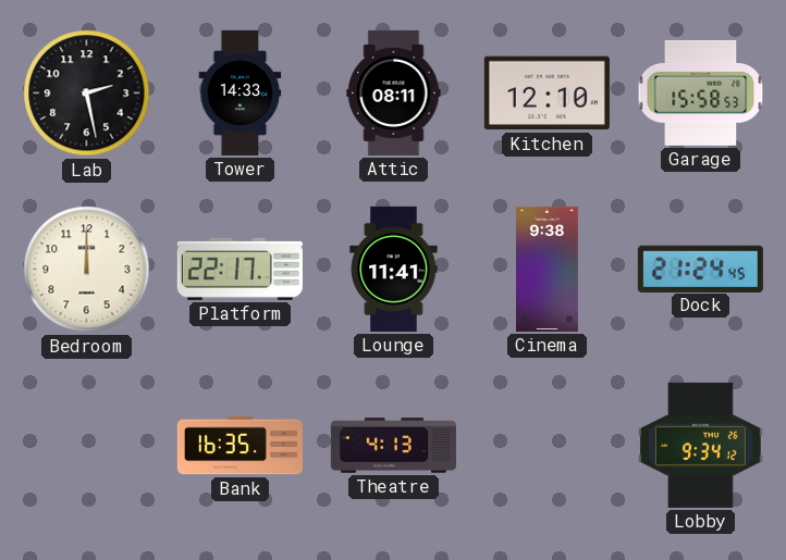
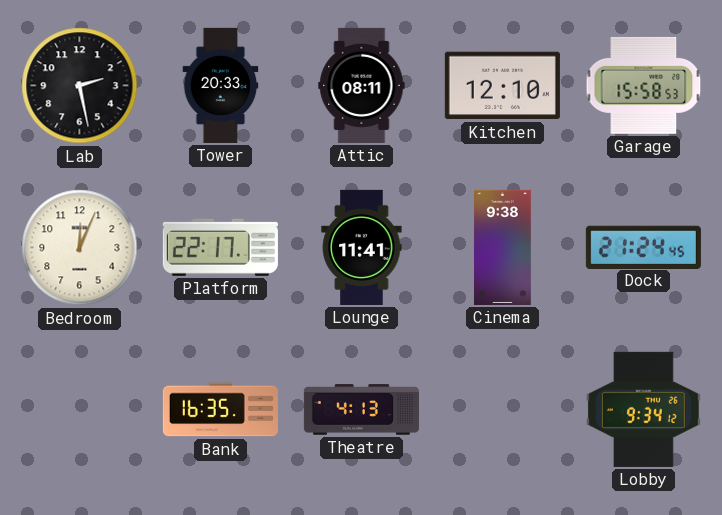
Tower: 14:33 -> 20:33 (221, 85)
Bedroom: 12:00 -> 12:04 (80, 248)
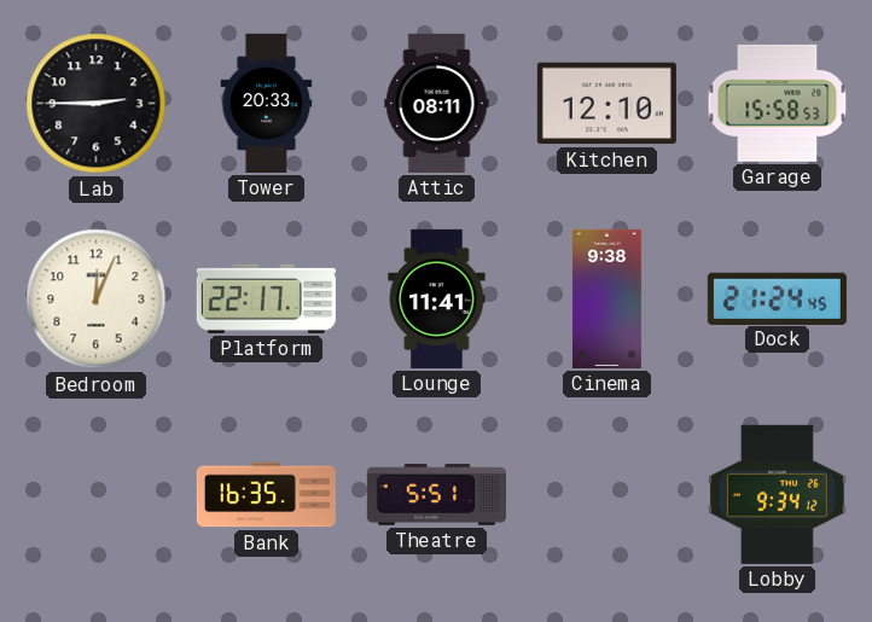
Lab: 2:28 -> 2:45 (97, 104)
Theatre: 4:13 -> 5:51 (436, 495)
